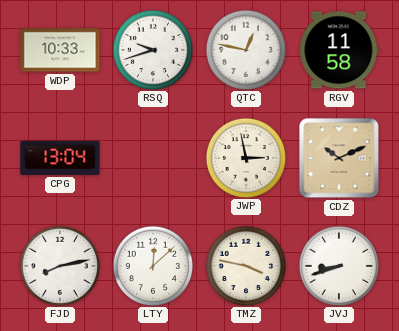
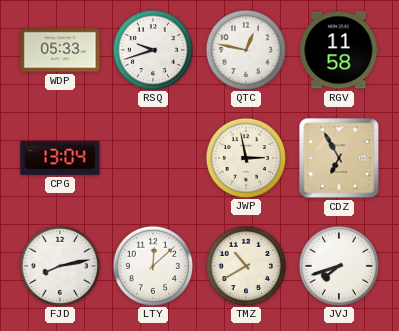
WDP: 10:33 -> 05:33 (60, 50)
CDZ: 10:11 -> 6:55 (339, 158)
TMZ: 3:47 -> 10:40 (245, 265)
JVJ: 8:42 -> 7:42 (338, 265)
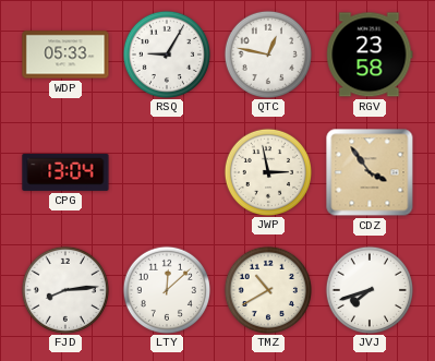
RSQ: 9:42 -> 9:05 (166, 53)
RGV: 11:58 -> 23:58 (370, 55)
CDZ: 6:55 -> 3:54 (370, 172)
FJD: 8:13 -> 8:14 (64, 289)
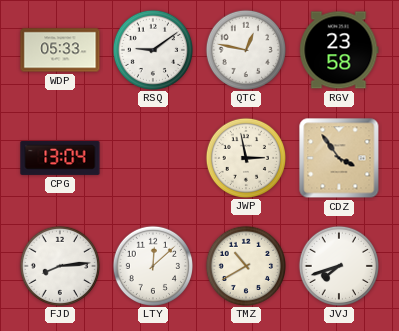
RSQ: 9:05 -> 9:09 (152, 49)
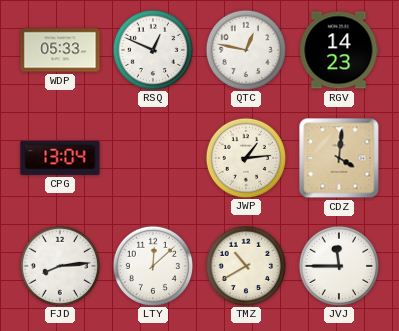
RSQ: 9:09 -> 12:49 (152, 49)
RGV: 23:58 -> 14:23 (339, 50)
JWP: 2:58 -> 1:14 (245, 157)
CDZ: 3:54 -> 4:01 (339, 158)
JVJ: 7:42 -> 11:45 (338, 265)
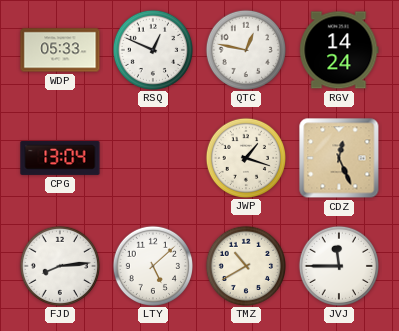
RGV: 14:23 -> 14:24 (339, 50)
JWP: 1:14 -> 1:18 (245, 157)
CDZ: 4:01 -> 12:26 (339, 158)
LTY: 12:08 -> 5:08 (152, 265)
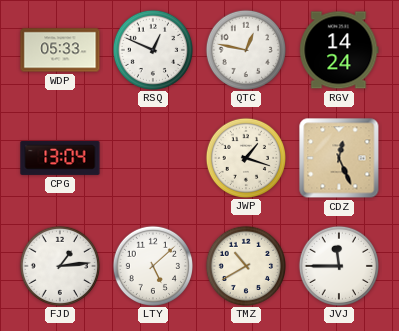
FJD: 8:14 -> 1:14 (59, 265)
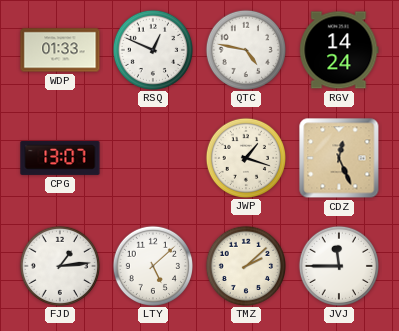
WDP: 05:33 -> 01:33 (60, 50)
QTC: 12:47 -> 4:47 (245, 49)
CPG: 13:04 -> 13:07 (60, 158)
TMZ: 10:40 -> 2:08 (245, 265)
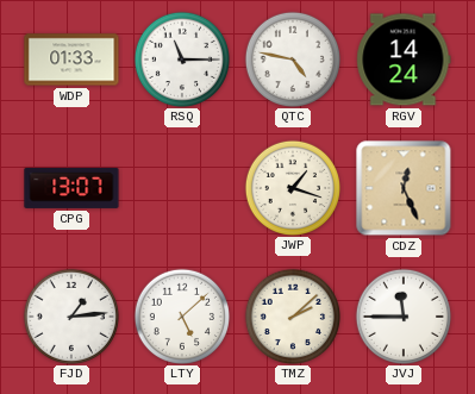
RSQ: 12:49 -> 11:15 (181, 58)
